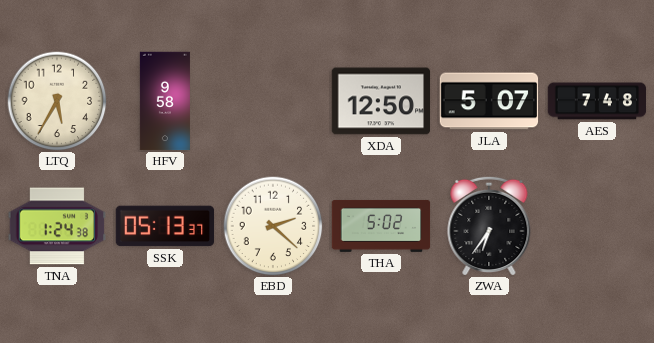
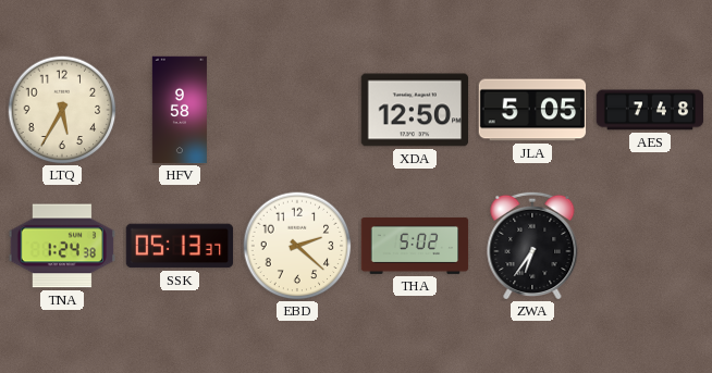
JLA: 5:07 -> 5:05 (532, 110)
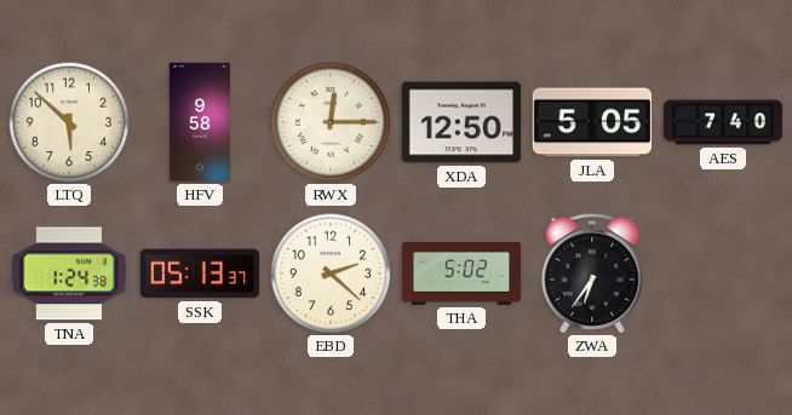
LTQ: 5:35 -> 5:52 (69, 122)
RWX: none -> 12:15 (331, 122)
AES: 7:48 -> 7:40 (723, 122)
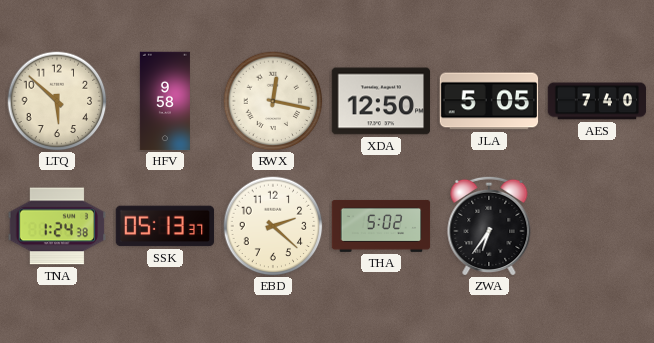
RWX: 12:15 -> 12:17 (273, 101)
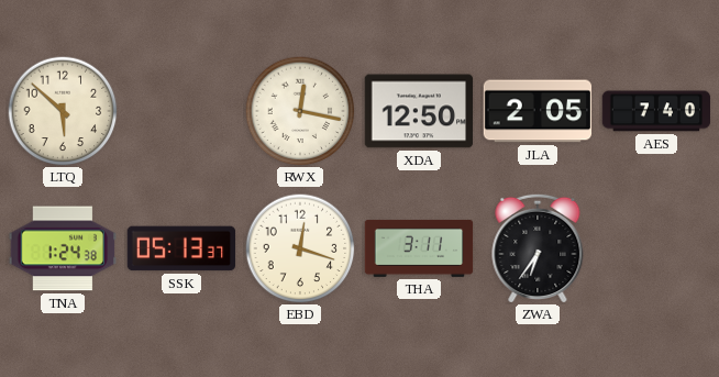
HFV: 9:58 -> none (165, 101)
JLA: 5:05 -> 2:05 (538, 111)
EBD: 2:22 -> 12:18 (300, 248)
THA: 5:02 -> 3:11 (419, 248)
